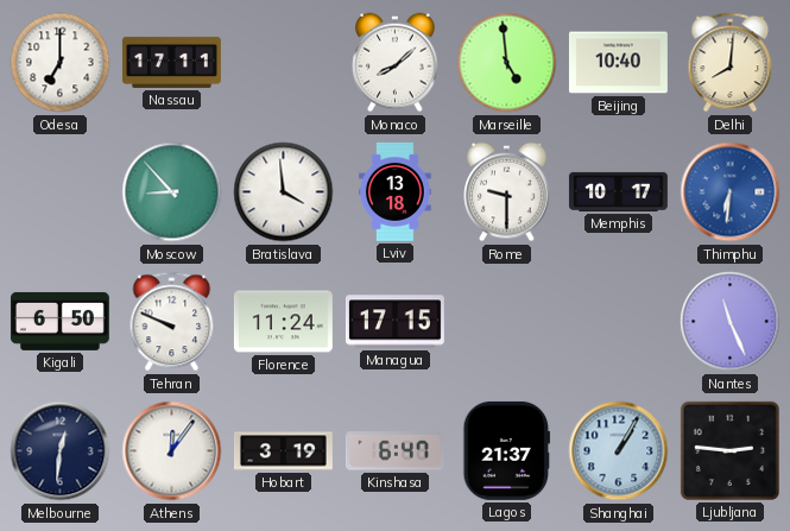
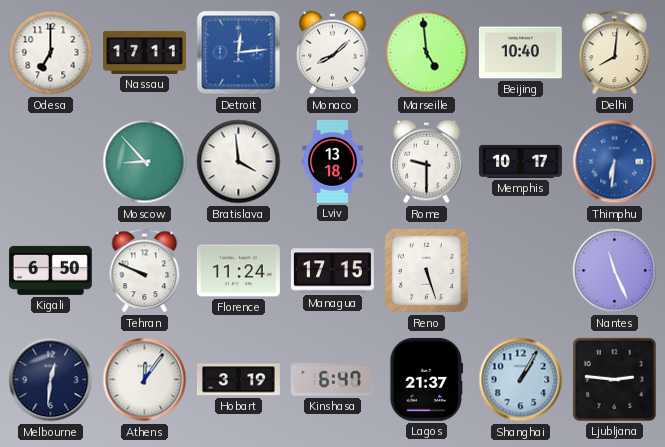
Detroit: none -> 12:14 (239, 53)
Reno: none -> 5:27 (426, 270)
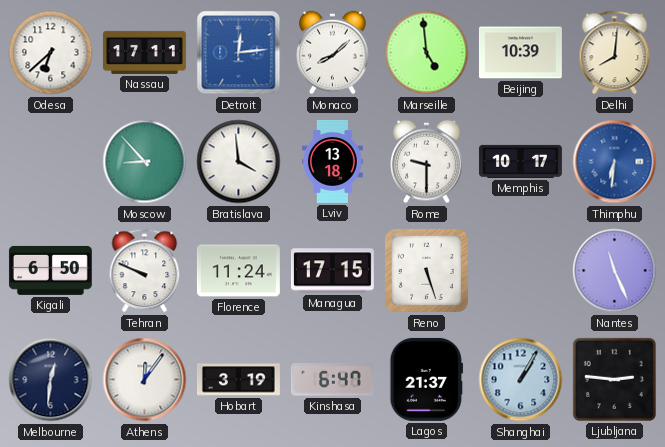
Odesa: 7:00 -> 6:38 (51, 53)
Beijing: 10:40 -> 10:39 (520, 53)
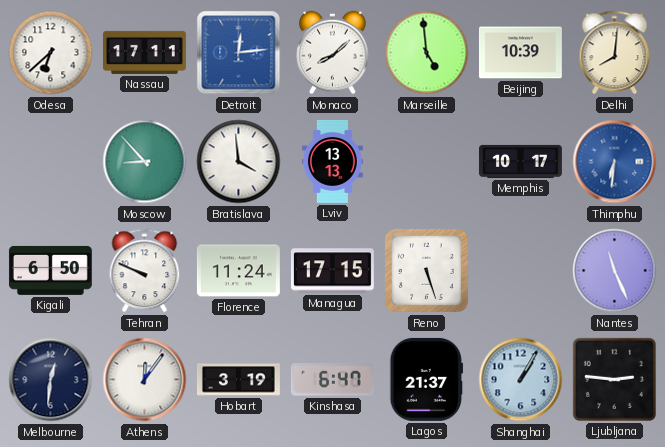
Lviv: 13:18 -> 13:13 (333, 161)
Rome: 9:30 -> none (427, 162)
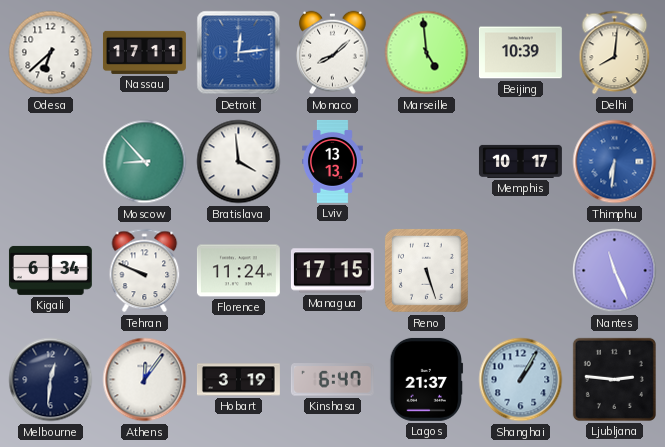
Kigali: 6:50 -> 6:34 (50, 270)
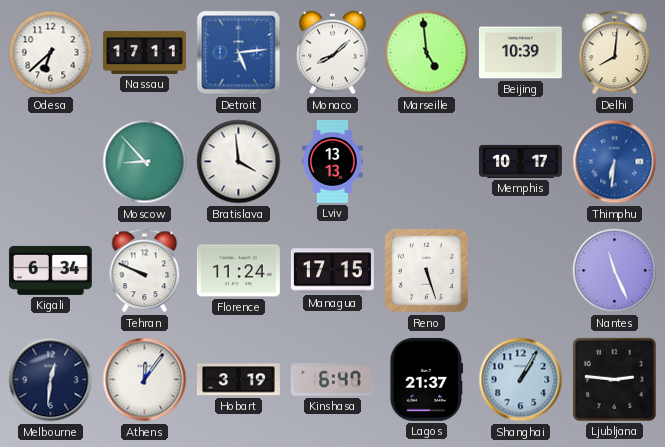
Detroit: 12:14 -> 5:14 (239, 53)
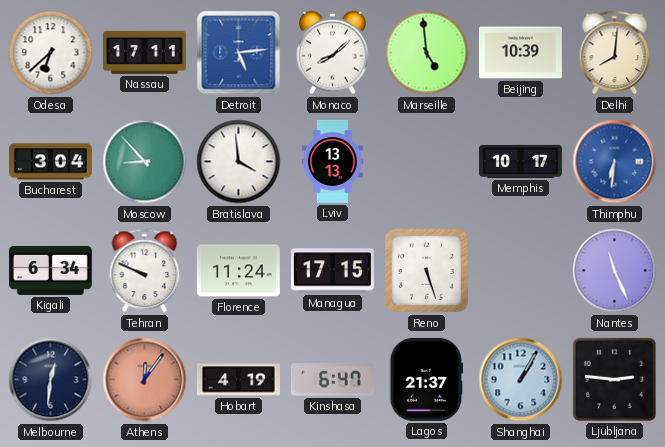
Bucharest: none -> 3:04 (50, 162)
Athens dial: white -> salmon (145, 380)
Hobart: 3:19 -> 4:19 (239, 380)
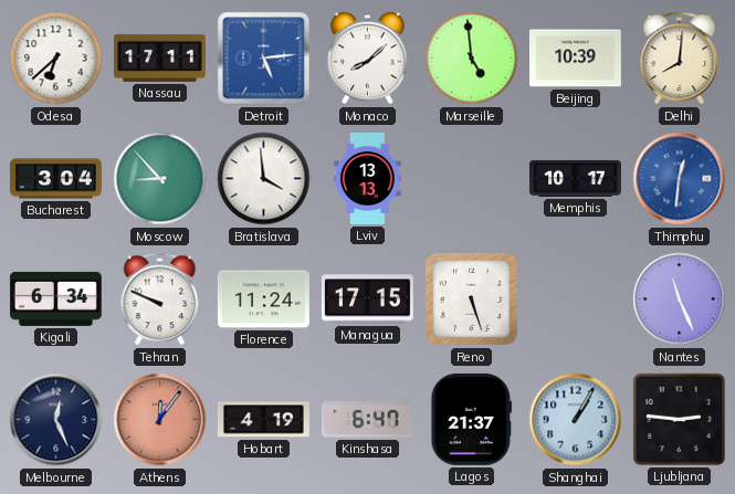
Thimphu: 6:31 -> 12:31 (680, 179)
Melbourne: 12:31 -> 12:26 (56, 420)
